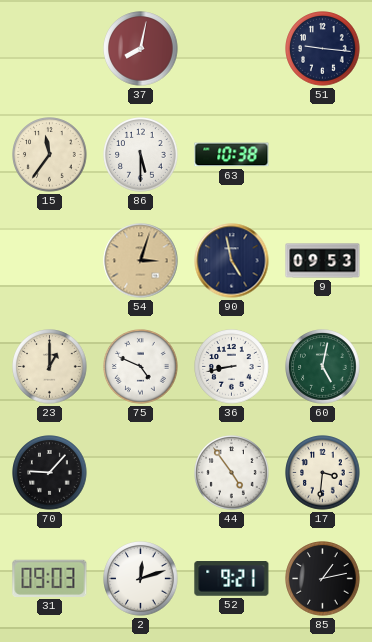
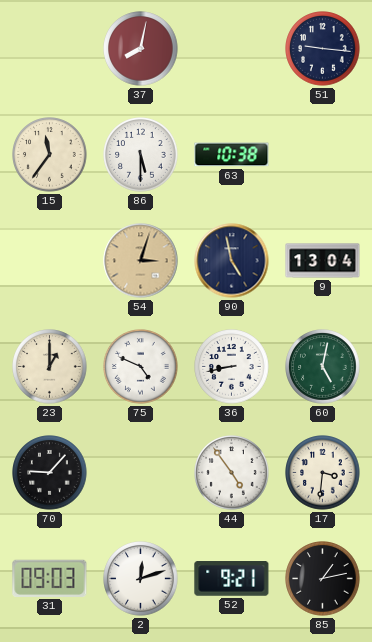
9: 09:53 -> 13:04 (323, 261)
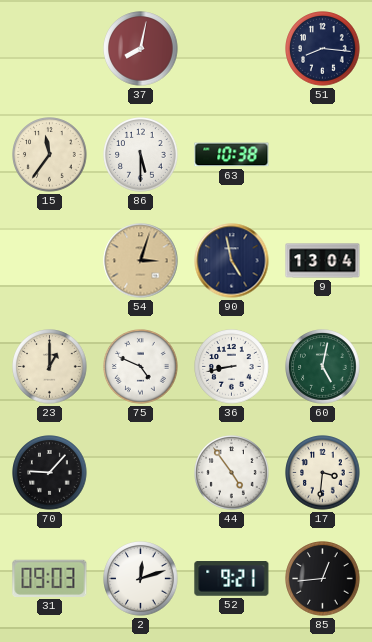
51: 9:16 -> 8:16 (323, 49)
85: 1:13 -> 12:44 (323, 579)
